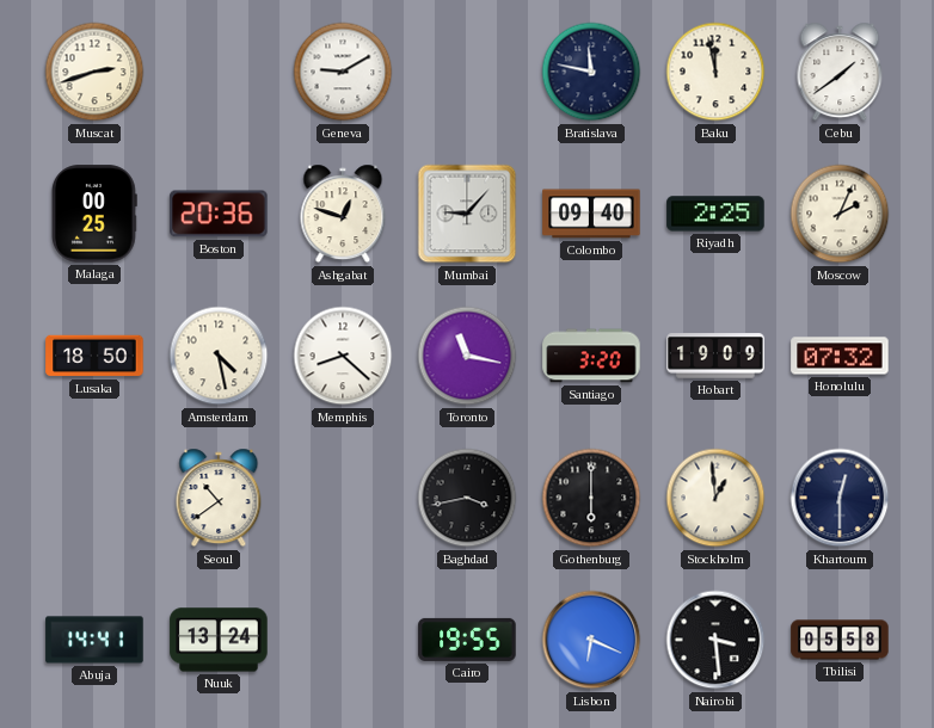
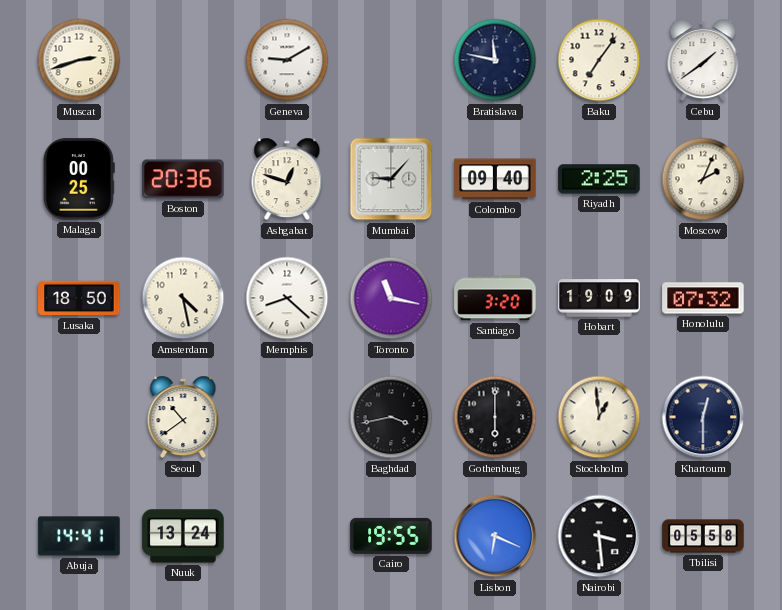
Baku: 11:58 -> 7:06 (599, 60)
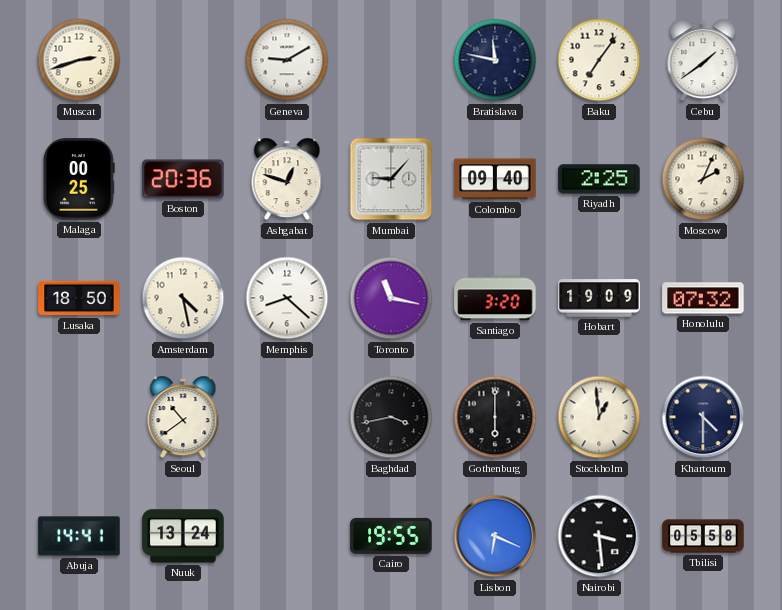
Khartoum: 12:30 -> 4:30 (703, 417)
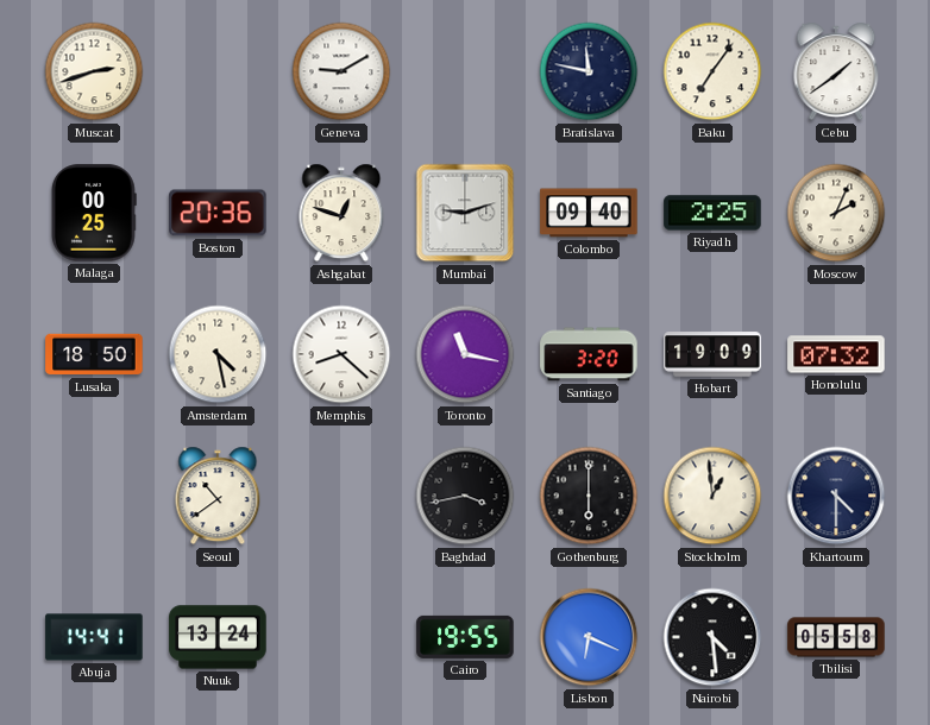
Mumbai: 9:07 -> 9:12 (465, 213)
Nairobi: 3:29 -> 4:29 (712, 637)
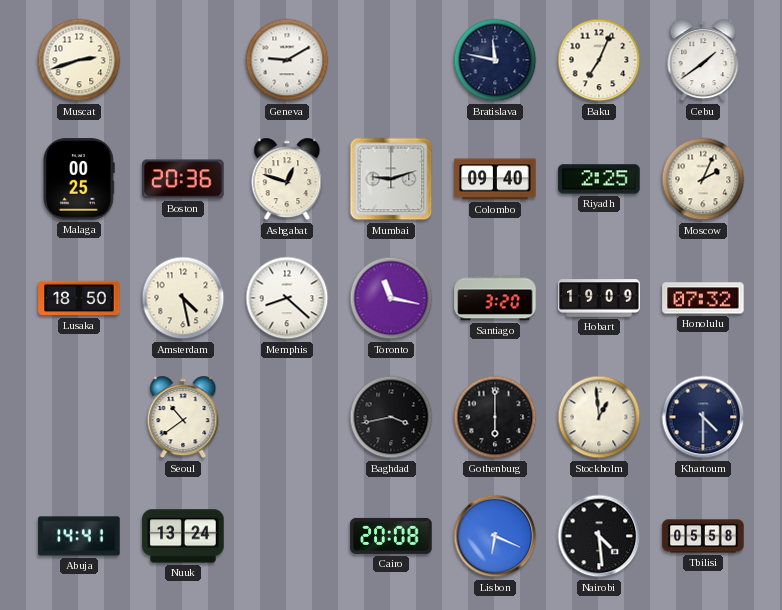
Baku: 7:06 -> 7:04 (599, 60)
Cairo: 19:55 -> 20:08 (391, 536)
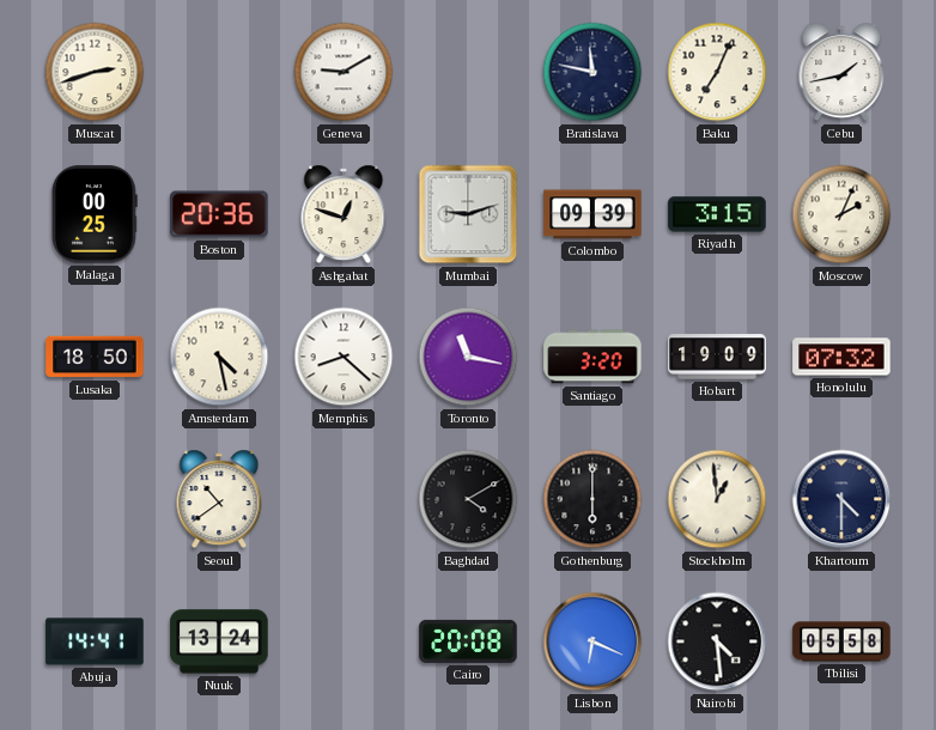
Cebu: 1:39 -> 1:43 (841, 72)
Colombo: 09:40 -> 09:39 (592, 214)
Riyadh: 2:25 -> 3:15 (717, 214)
Baghdad: 3:43 -> 4:10 (468, 499)
